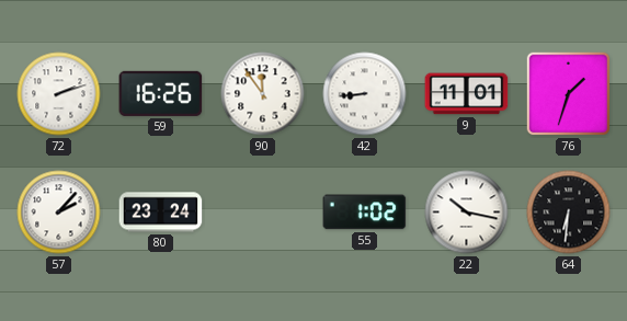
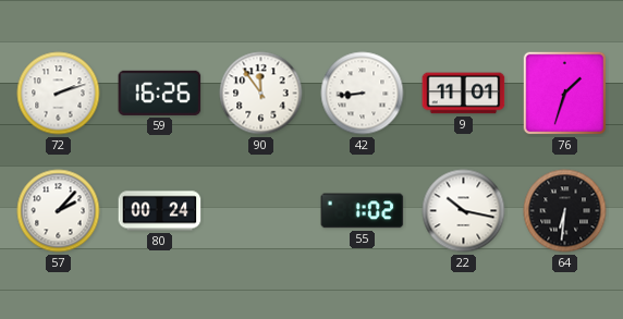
80: 23:24 -> 00:24 (160, 211)
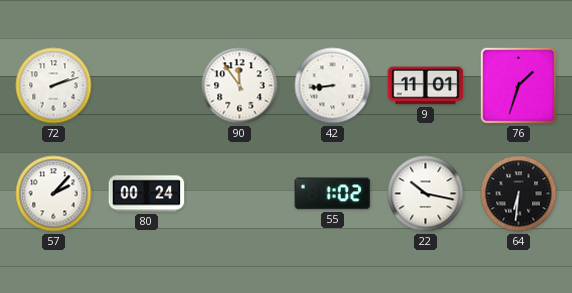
59: 16:26 -> none (160, 93)
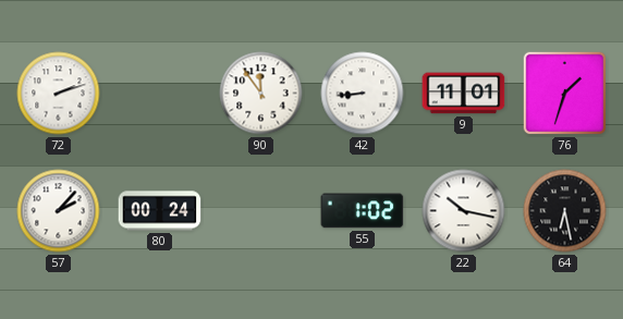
64: 6:31 -> 6:28 (565, 211)
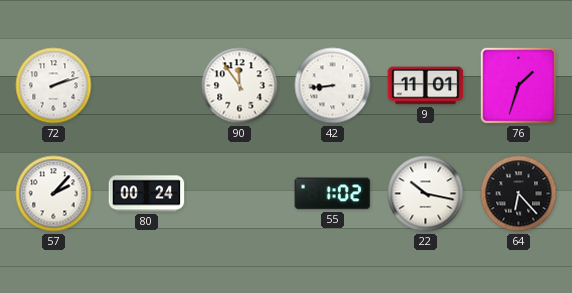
64: 6:28 -> 6:23 (519, 194)
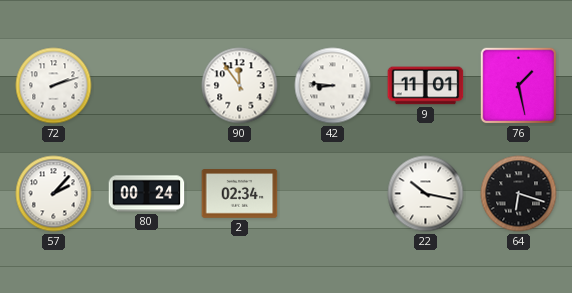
42: 8:44 -> 8:46 (333, 86)
76: 1:33 -> 1:28 (519, 86)
2: none -> 02:34 (240, 194)
55: 1:02 -> none (333, 194)
64: 6:23 -> 6:18 (519, 194)
